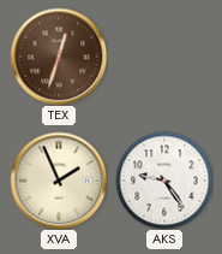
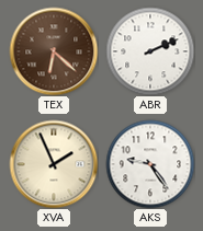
TEX: 12:33 -> 6:22 (54, 51)
ABR: none -> 2:11 (150, 51)
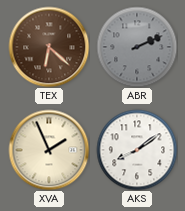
ABR dial: white -> grey (137, 47)
AKS: 9:24 -> 8:09 (137, 150)
